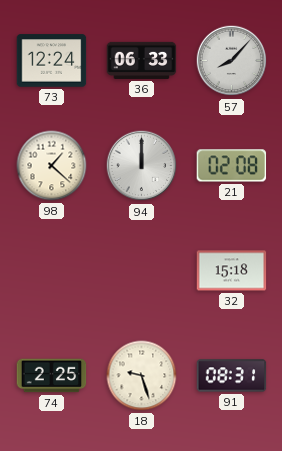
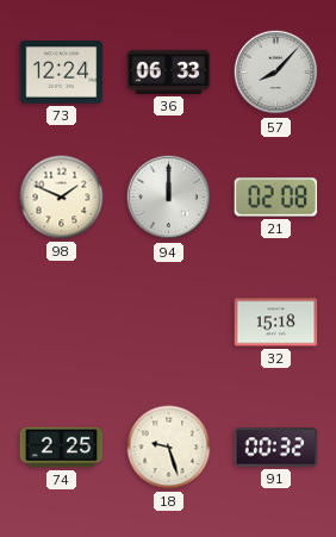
98: 1:22 -> 1:49 (62, 198)
91: 08:31 -> 00:32 (276, 448)
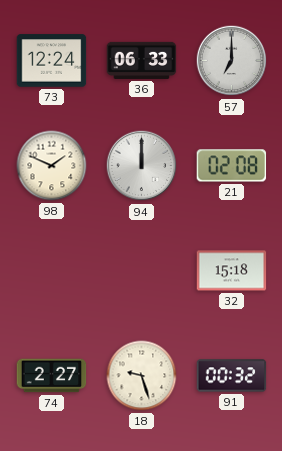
57: 8:07 -> 7:00 (232, 61)
74: 2:25 -> 2:27 (52, 376)
